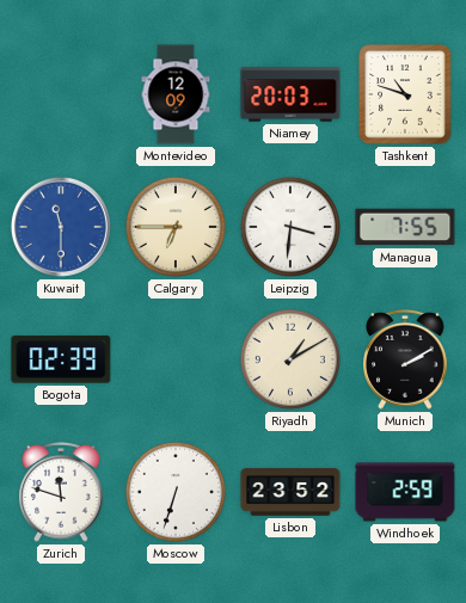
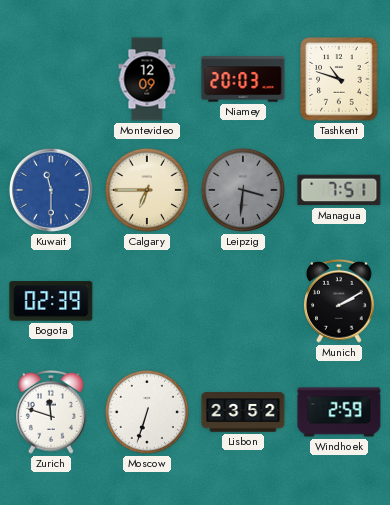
Leipzig dial: white -> grey (243, 190)
Managua: 7:55 -> 7:51 (339, 190)
Riyadh: 1:10 -> none (290, 359)
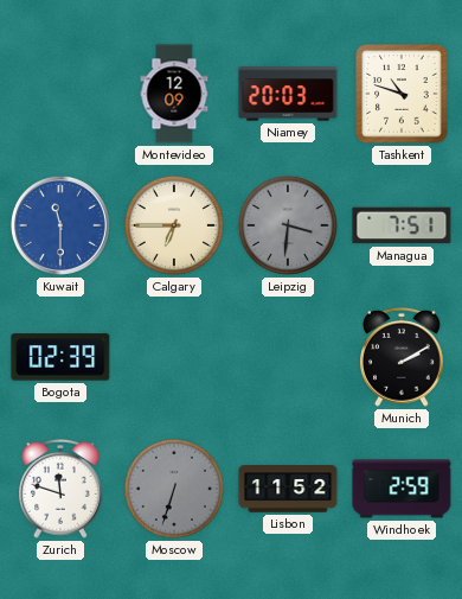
Moscow dial: white -> grey (174, 489)
Lisbon: 23:52 -> 11:52 (288, 489)
